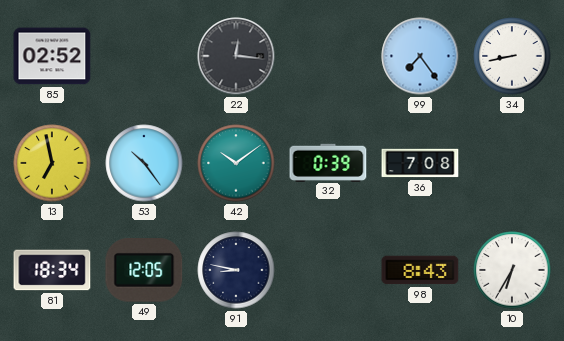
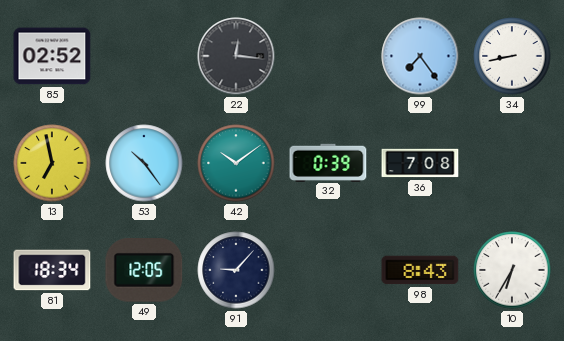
91: 8:47 -> 9:07 (236, 270)
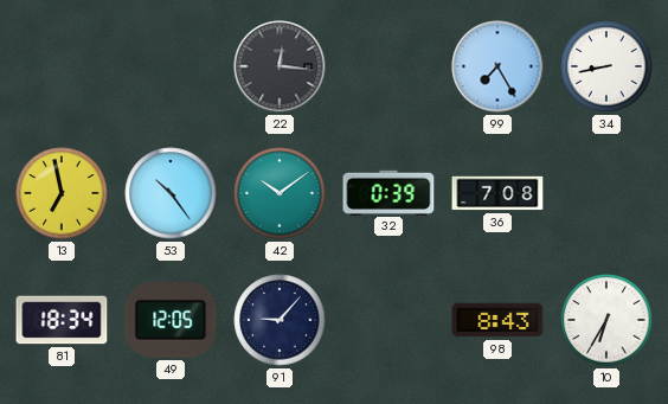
85: 02:52 -> none (52, 56)
99: 7:24 -> 7:25 (497, 66)
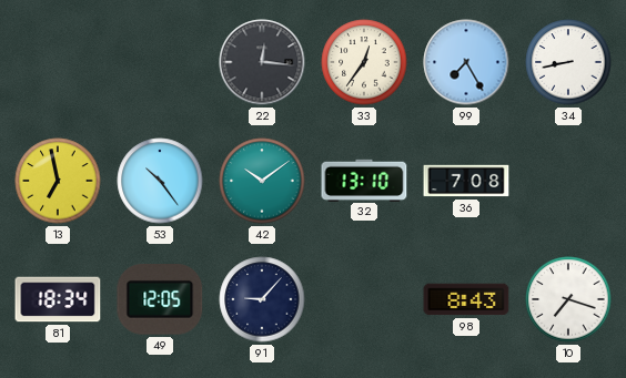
33: none -> 12:36 (364, 62)
32: 0:39 -> 13:10 (364, 180)
10: 6:35 -> 7:18 (568, 299)
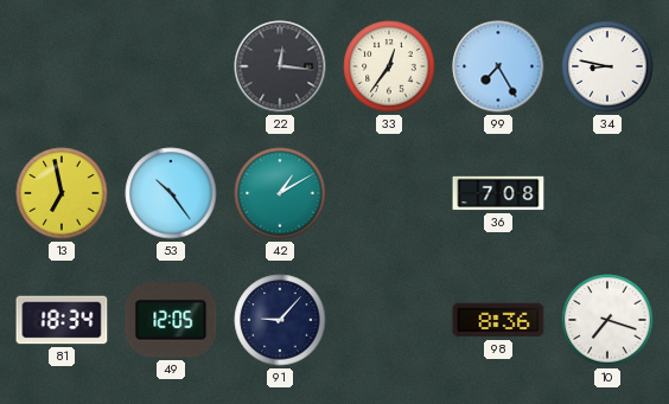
34: 8:43 -> 8:47 (607, 66)
42: 10:09 -> 1:10 (280, 193)
32: 13:10 -> none (364, 180)
98: 8:43 -> 8:36 (498, 320)
